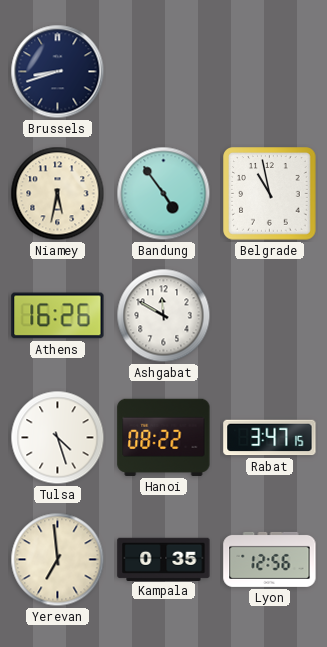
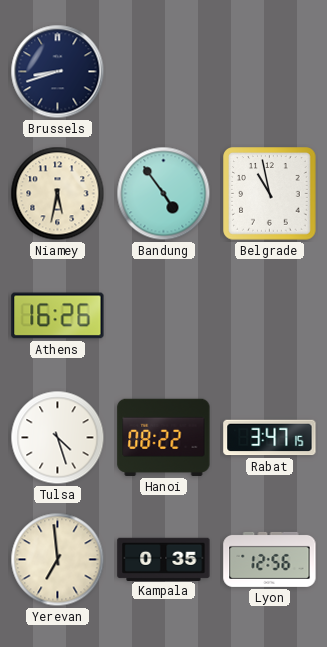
Ashgabat: 11:50 -> none (164, 316)
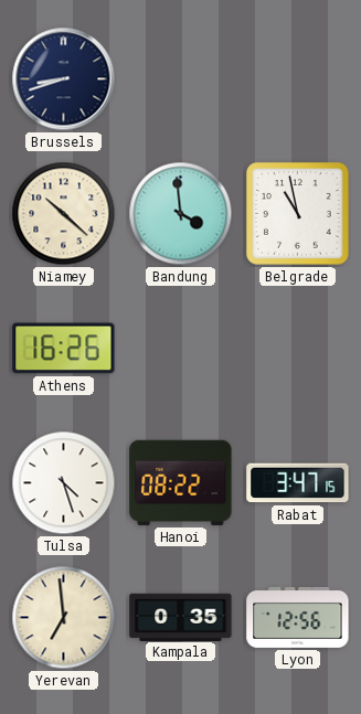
Niamey: 5:32 -> 10:22 (64, 214)
Bandung: 4:54 -> 3:59 (181, 214)
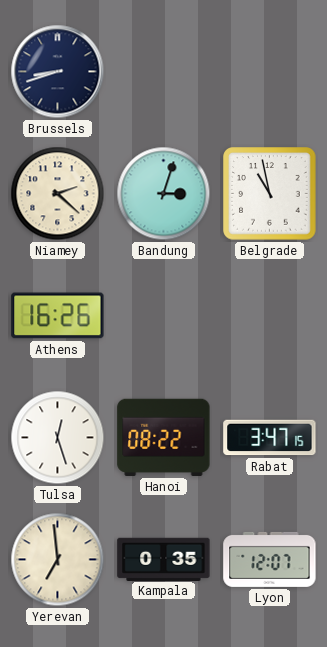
Niamey: 10:22 -> 2:22 (58, 194)
Bandung: 3:59 -> 3:03 (164, 194)
Tulsa: 4:27 -> 12:27 (58, 438)
Lyon: 12:56 -> 12:07 (270, 559)
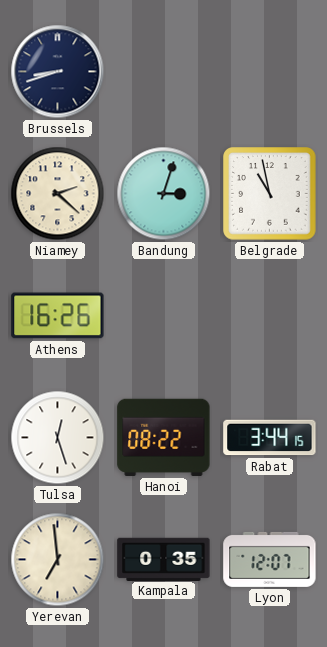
Rabat: 3:47 -> 3:44 (270, 438)
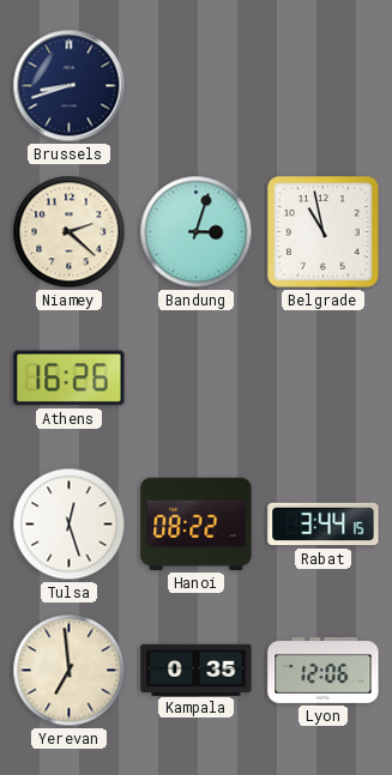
Lyon: 12:07 -> 12:06 (324, 670)
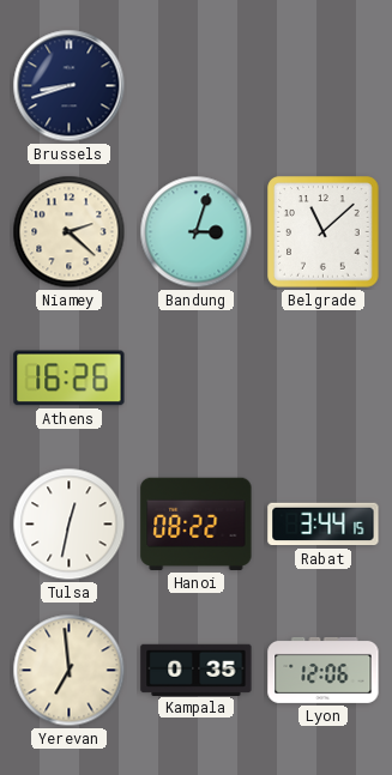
Belgrade: 10:58 -> 11:08 (324, 232)
Tulsa: 12:27 -> 12:32 (70, 525)
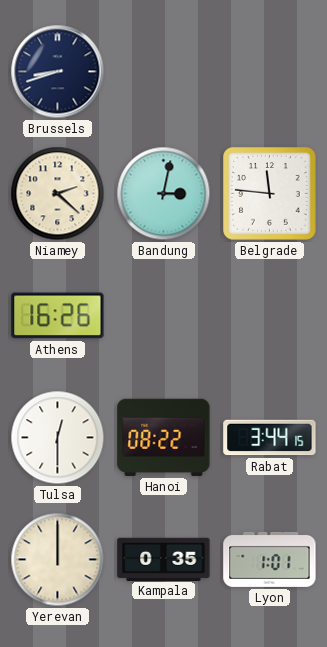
Bandung: 3:03 -> 3:02 (164, 194)
Belgrade: 11:08 -> 11:46 (270, 194)
Tulsa: 12:32 -> 12:30 (58, 438)
Yerevan: 6:59 -> 12:00 (58, 560)
Lyon: 12:06 -> 1:01 (270, 559)
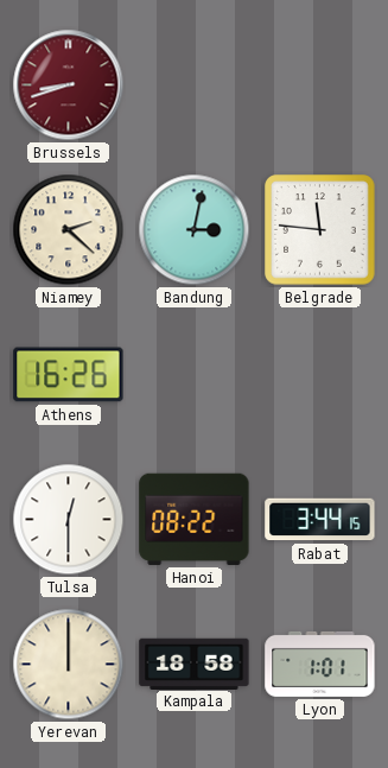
Brussels dial: navy -> burgundy (69, 85)
Kampala: 0:35 -> 18:58 (195, 664)
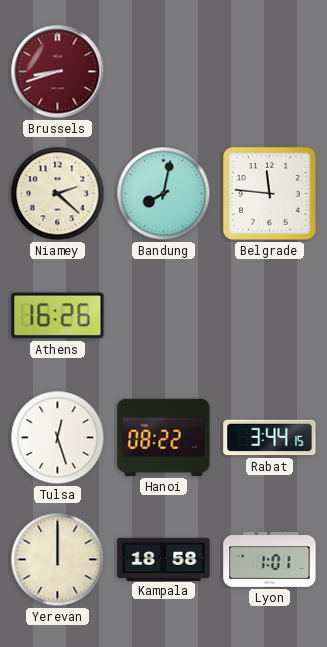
Bandung: 3:02 -> 8:02 (164, 194)
Tulsa: 12:30 -> 12:27 (58, 438)
